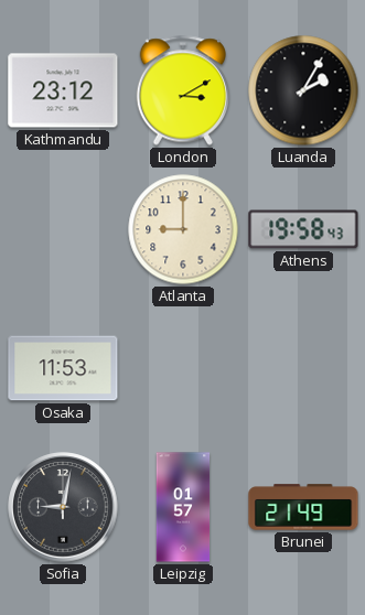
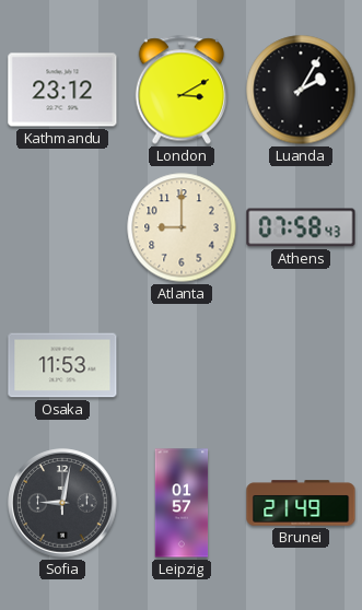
Athens: 19:58 -> 07:58 (301, 227)
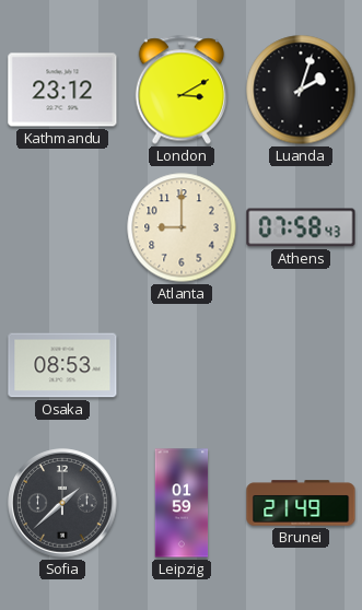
Luanda: 2:05 -> 2:03 (301, 90)
Osaka: 11:53 -> 08:53 (62, 365)
Sofia: 9:02 -> 1:38 (62, 503)
Leipzig: 01:57 -> 01:59 (182, 503)
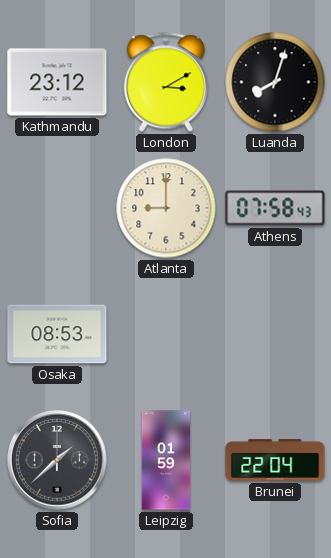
Luanda: 2:03 -> 8:03 (275, 82)
Brunei: 21:49 -> 22:04 (275, 460)
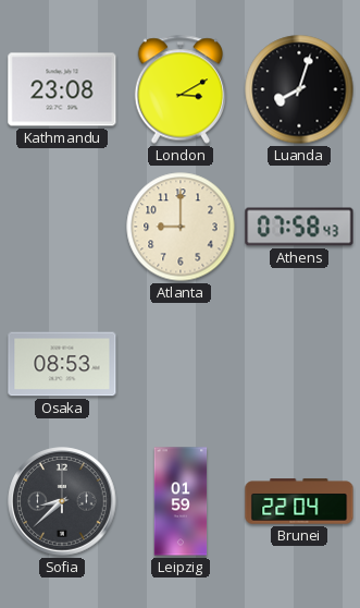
Kathmandu: 23:12 -> 23:08 (62, 89)
Sofia: 1:38 -> 8:38 (62, 501)
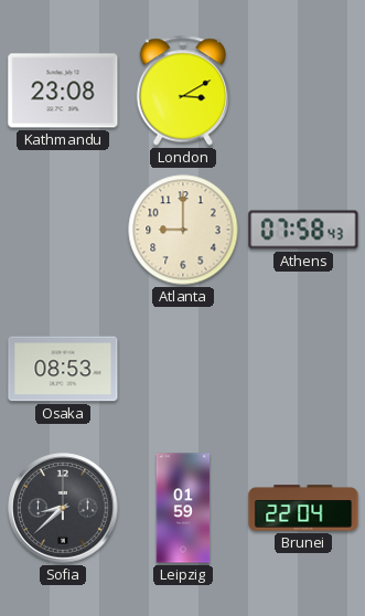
Luanda: 8:03 -> none (299, 89)
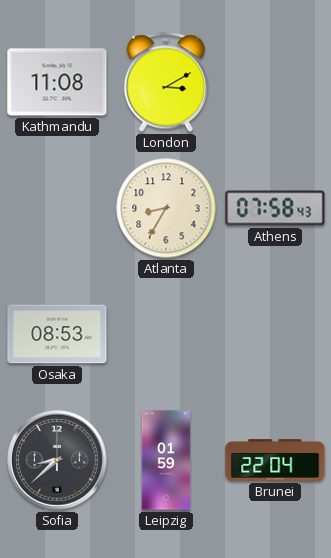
Kathmandu: 23:08 -> 11:08 (57, 82)
Atlanta: 9:00 -> 8:35 (166, 208)
